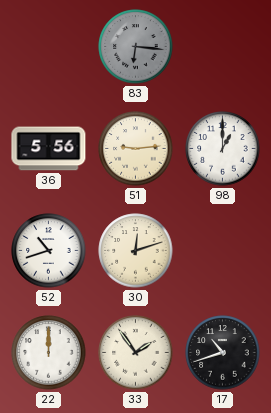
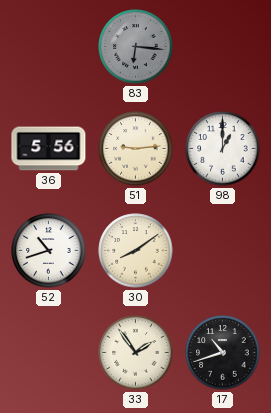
30: 12:12 -> 8:09 (136, 251)
22: 12:00 -> none (49, 353)
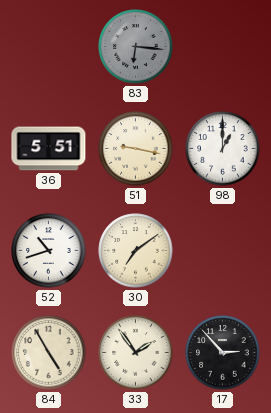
36: 5:56 -> 5:51 (49, 149)
51: 9:14 -> 9:17 (136, 149)
30: 8:09 -> 7:09 (136, 251)
84: none -> 4:55 (49, 353)
17: 10:42 -> 2:53 (223, 353)
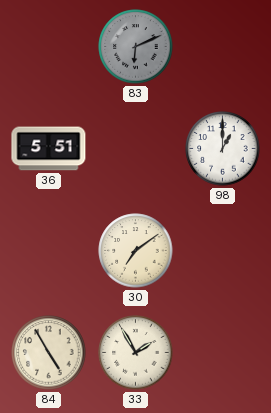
83: 6:16 -> 6:11 (136, 47)
51: 9:17 -> none (136, 149)
52: 10:42 -> none (49, 251)
33: 1:54 -> 1:55 (136, 353)
17: 2:53 -> none (223, 353)
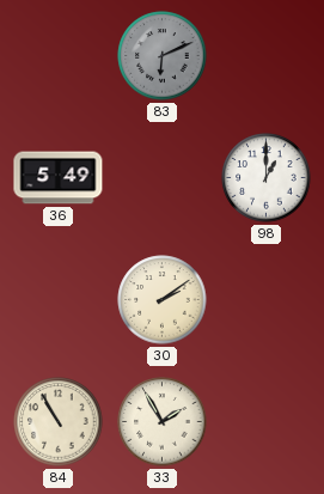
36: 5:51 -> 5:49 (59, 178)
30: 7:09 -> 2:09 (163, 300)
84: 4:55 -> 10:55 (59, 422)
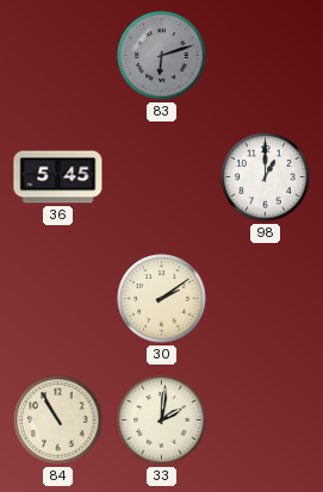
83: 6:11 -> 6:12 (162, 56)
36: 5:49 -> 5:45 (58, 178)
33: 1:55 -> 2:01 (162, 421)
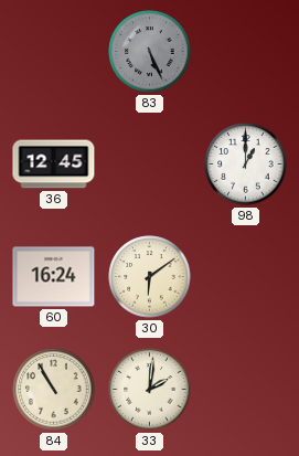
83: 6:12 -> 5:26 (150, 52)
36: 5:45 -> 12:45 (54, 165)
60: none -> 16:24 (54, 277)
30: 2:09 -> 6:09 (150, 277)
